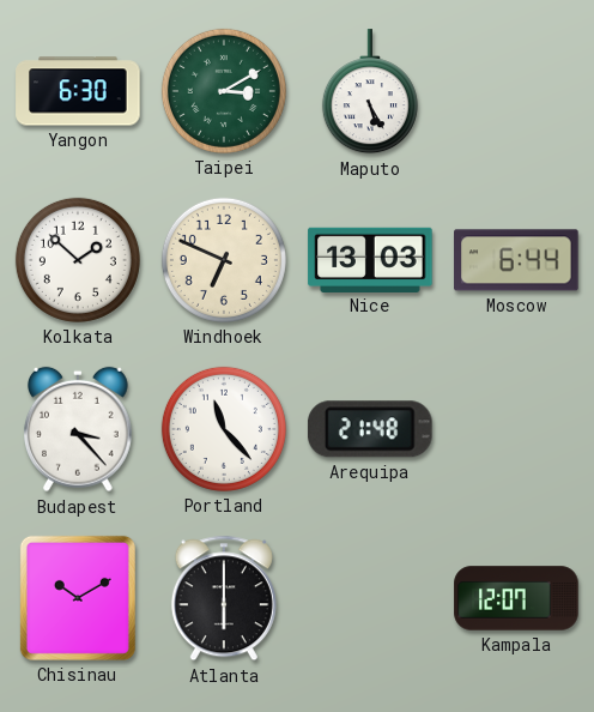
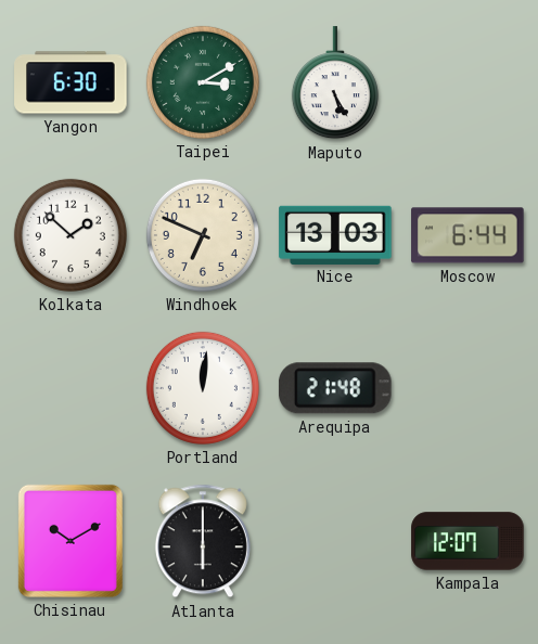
Budapest: 3:23 -> none (78, 429)
Portland: 11:23 -> 12:01 (203, 388)
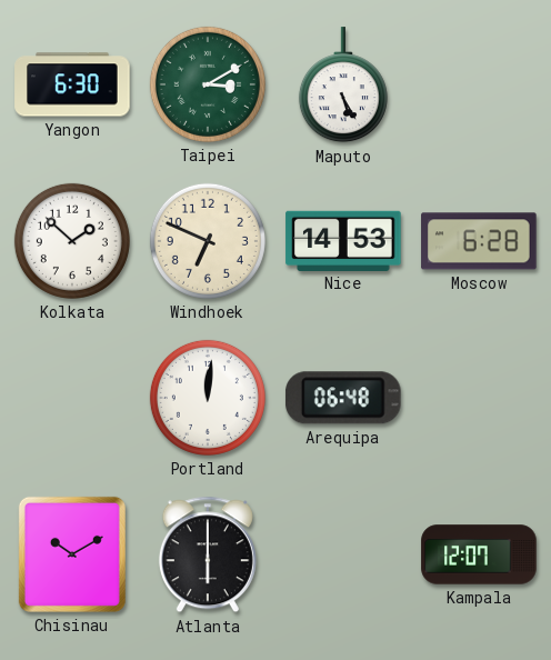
Nice: 13:03 -> 14:53 (343, 240)
Moscow: 6:44 -> 6:28 (479, 241)
Arequipa: 21:48 -> 06:48 (343, 398)
